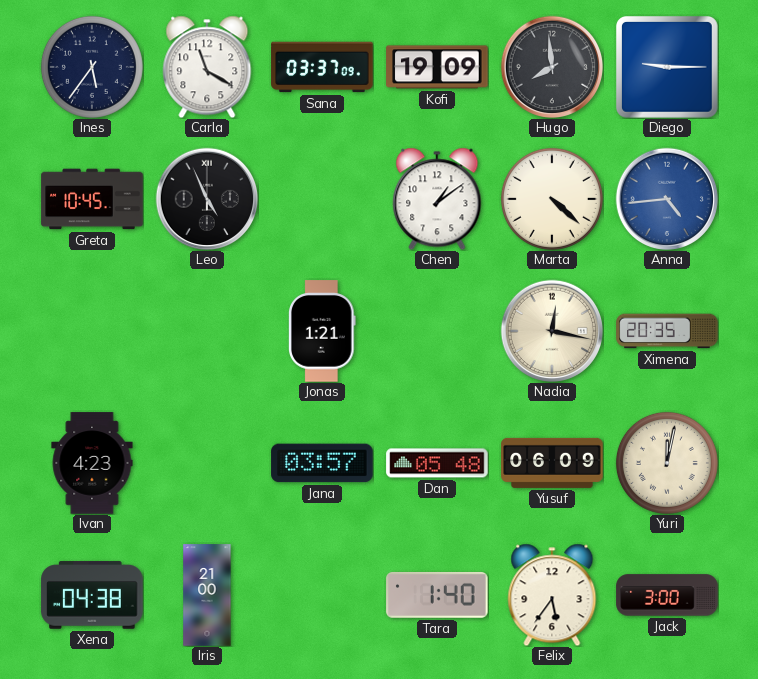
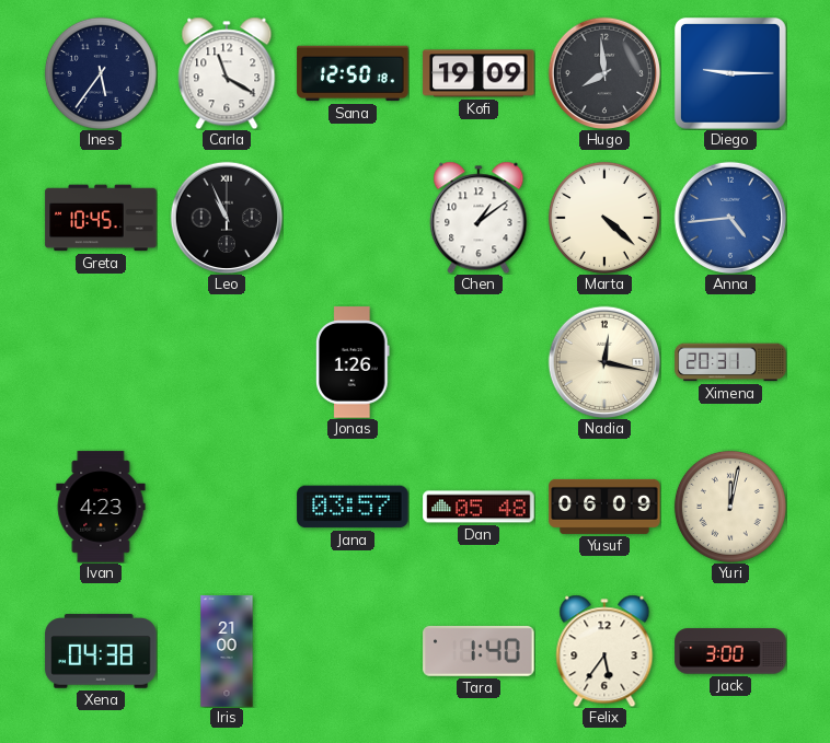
Sana: 03:37 -> 12:50 (353, 73)
Leo: 4:56 -> 10:56 (226, 217)
Jonas: 1:21 -> 1:26 (354, 362)
Ximena: 20:35 -> 20:31 (730, 362)
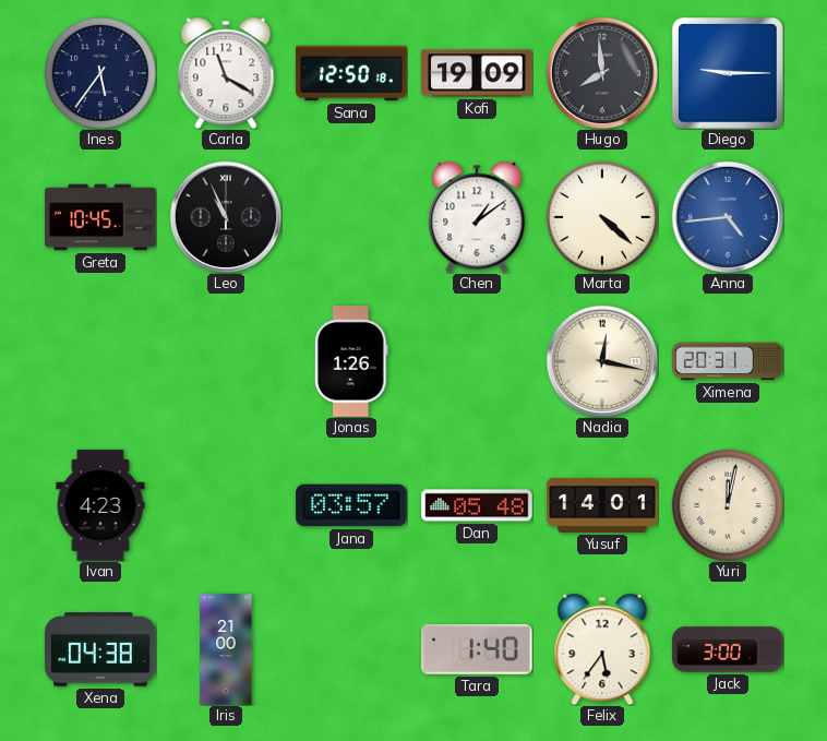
Yusuf: 06:09 -> 14:01 (602, 505)
